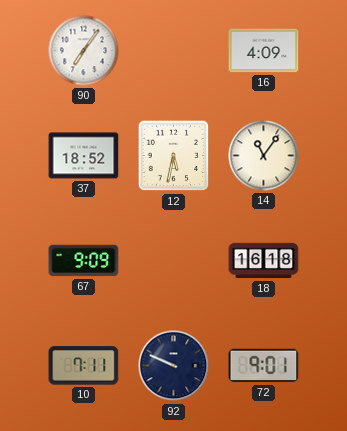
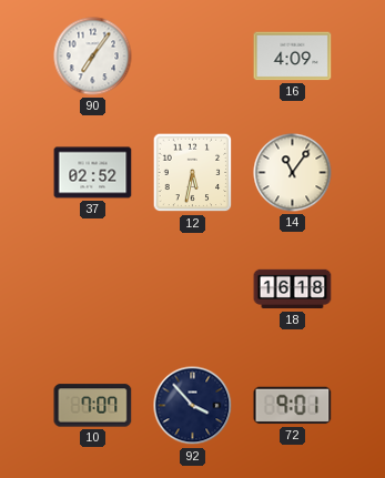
37: 18:52 -> 02:52 (93, 173)
67: 9:09 -> none (84, 261)
10: 7:11 -> 7:07 (93, 406)
92: 9:49 -> 3:53 (193, 406)
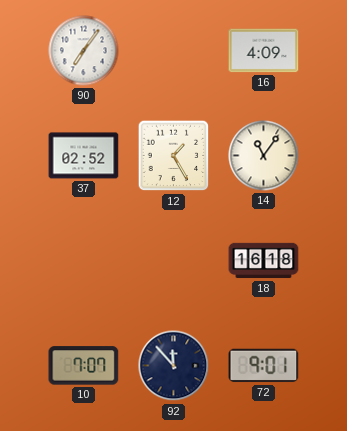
12: 5:32 -> 1:25 (174, 156)
92: 3:53 -> 11:53 (174, 366)
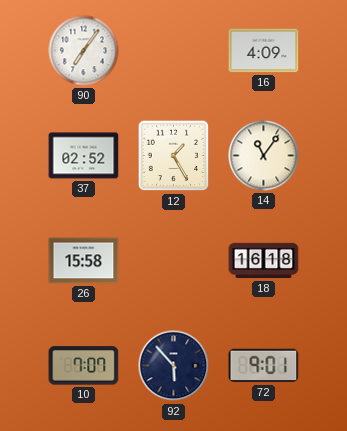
26: none -> 15:58 (84, 261)
92: 11:53 -> 5:53 (174, 366)
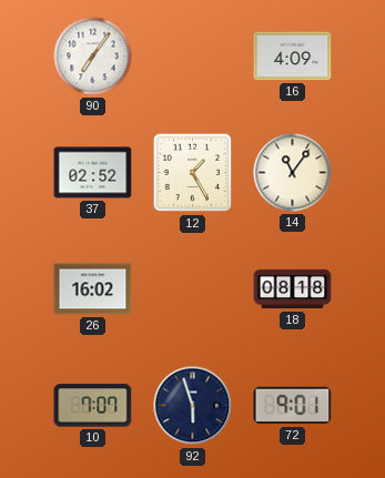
26: 15:58 -> 16:02 (93, 289)
18: 16:18 -> 08:18 (293, 289)
92: 5:53 -> 5:57 (193, 406)
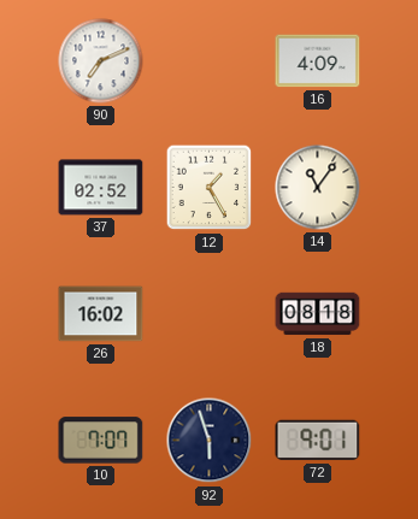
90: 7:06 -> 7:11 (101, 61)
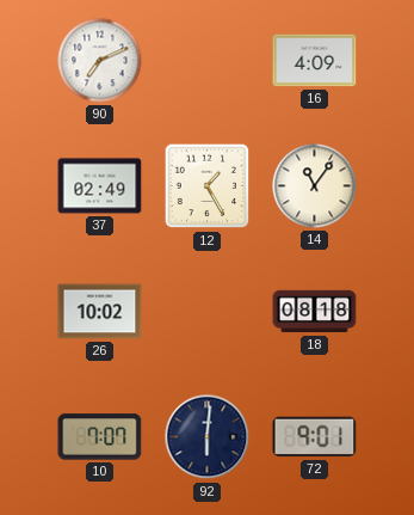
37: 02:52 -> 02:49 (100, 186)
26: 16:02 -> 10:02 (100, 312)
92: 5:57 -> 6:01 (208, 437)
